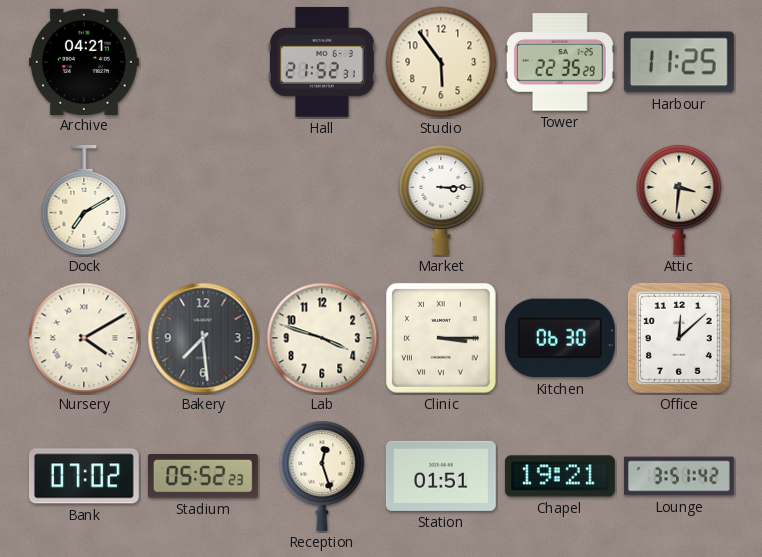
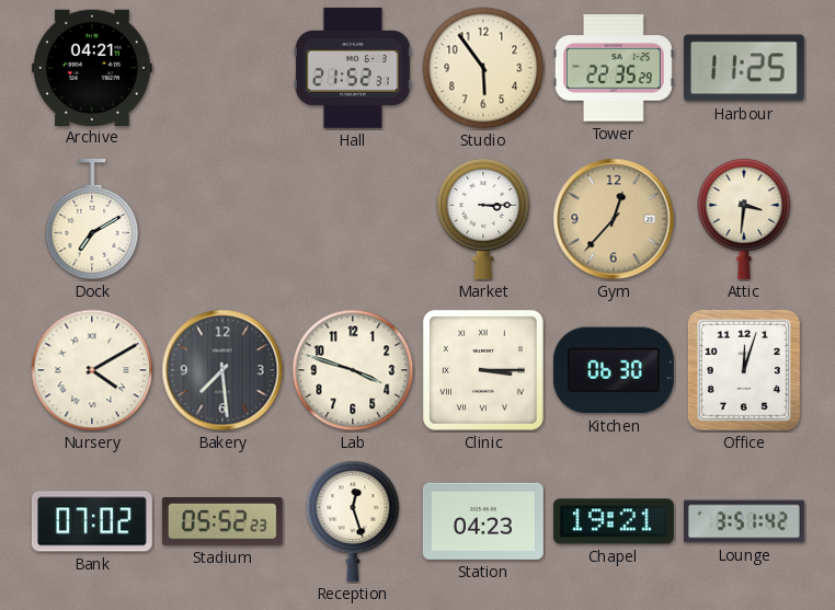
Gym: none -> 12:37 (614, 219)
Office: 12:08 -> 12:03 (744, 370)
Station: 01:51 -> 04:23 (483, 521)
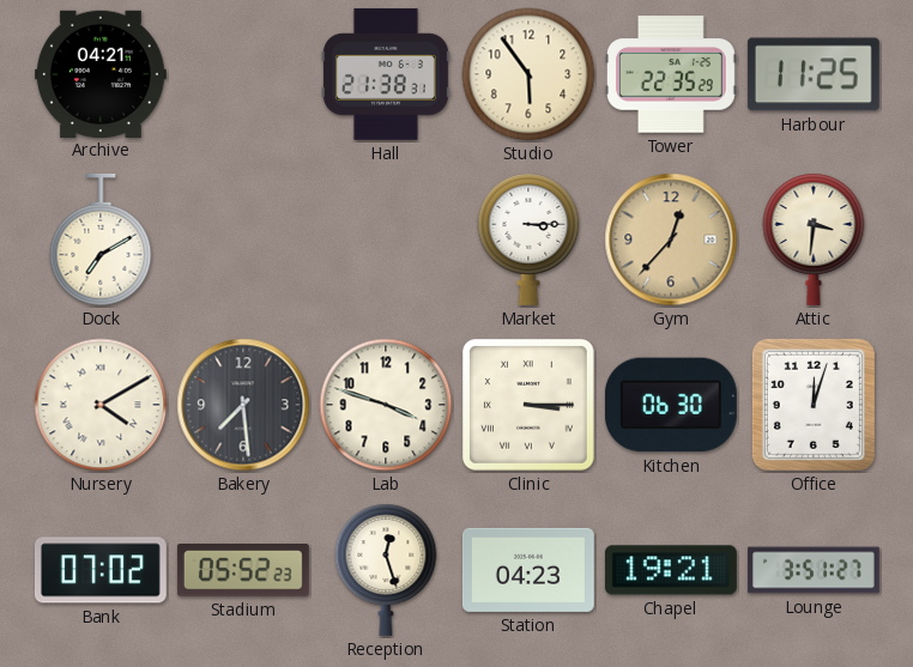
Hall: 21:52 -> 21:38 (386, 74)
Lounge: 3:51:42 -> 3:51:27 (814, 570)
